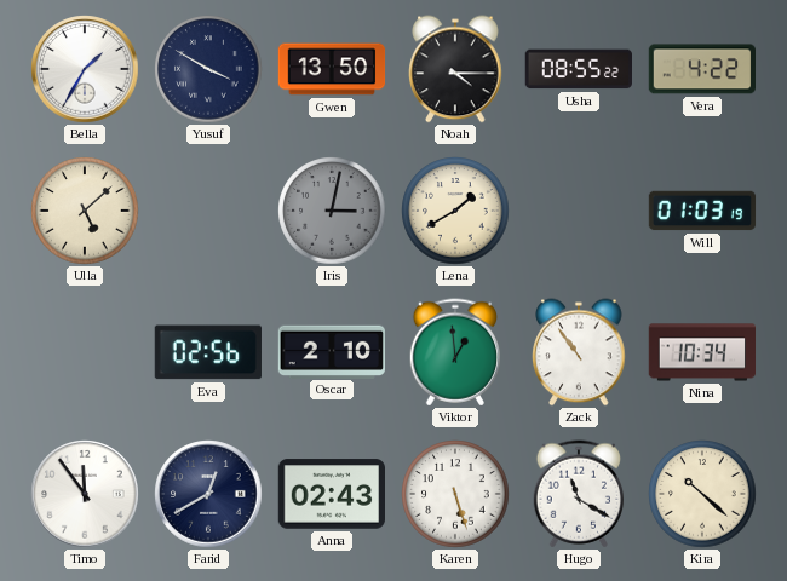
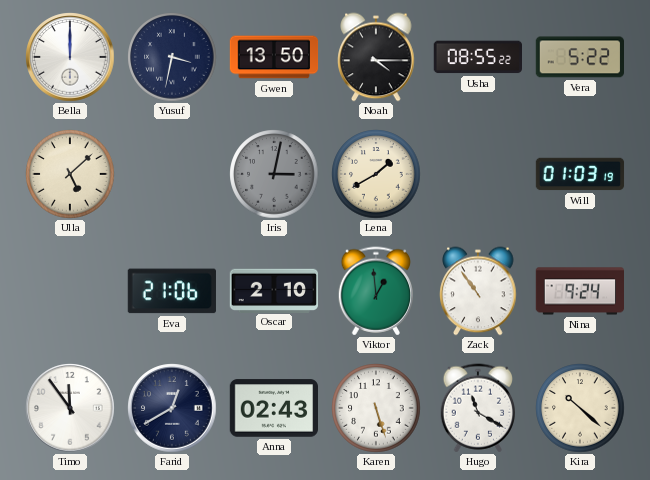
Bella: 1:35 -> 12:00 (70, 57)
Yusuf: 3:50 -> 3:32 (172, 57)
Vera: 4:22 -> 5:22 (579, 57)
Eva: 02:56 -> 21:06 (172, 291)
Nina: 10:34 -> 9:24 (580, 291)
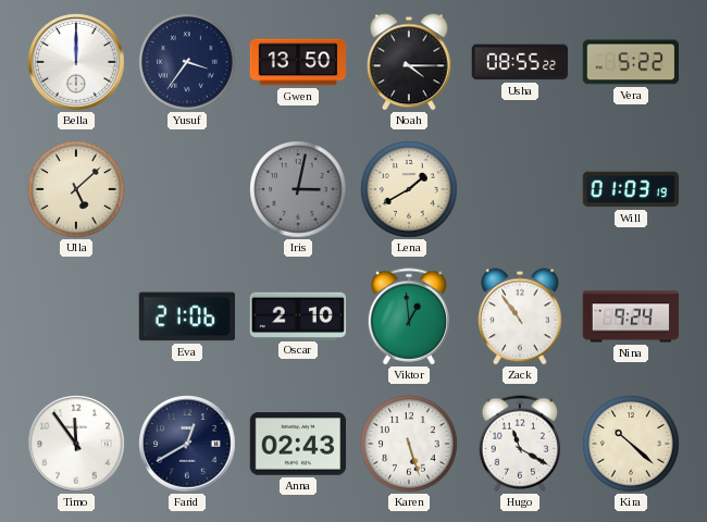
Yusuf: 3:32 -> 3:36 (187, 62)
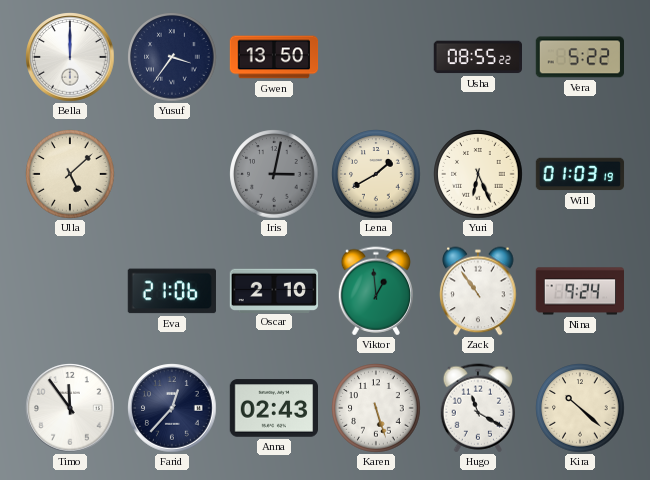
Noah: 4:15 -> none (409, 62)
Yuri: none -> 6:26 (478, 174)
Farid: 12:40 -> 12:37 (172, 408)
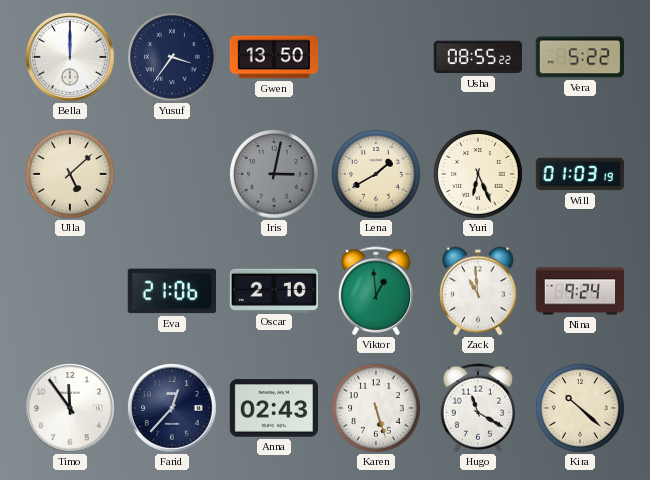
Zack: 10:54 -> 10:59 (478, 291)
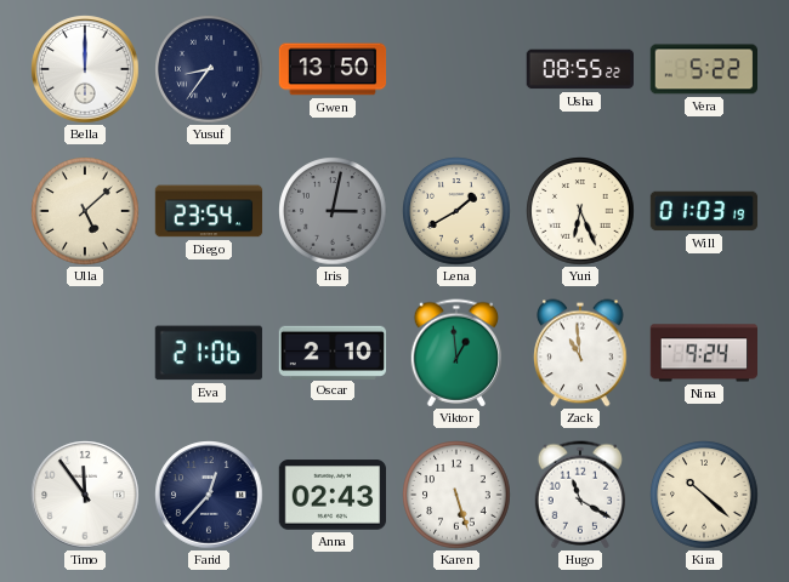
Yusuf: 3:36 -> 8:36 (209, 69)
Diego: none -> 23:54 (209, 211)
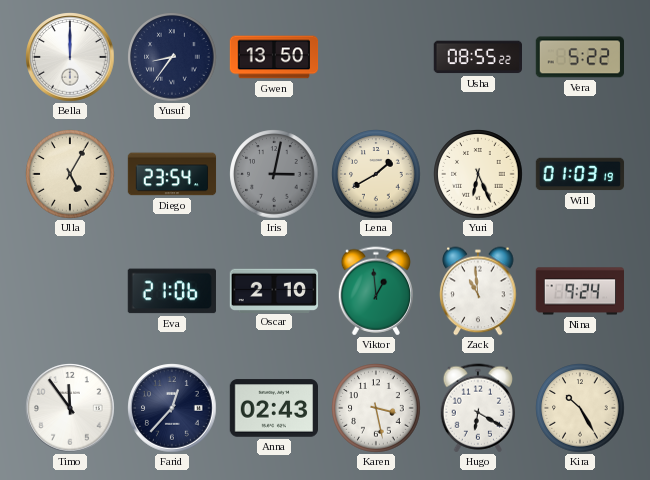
Ulla: 5:08 -> 5:05 (70, 174)
Karen: 5:27 -> 3:28 (376, 408)
Hugo: 11:20 -> 6:20 (477, 408)
Kira: 10:22 -> 10:25 (580, 408)
